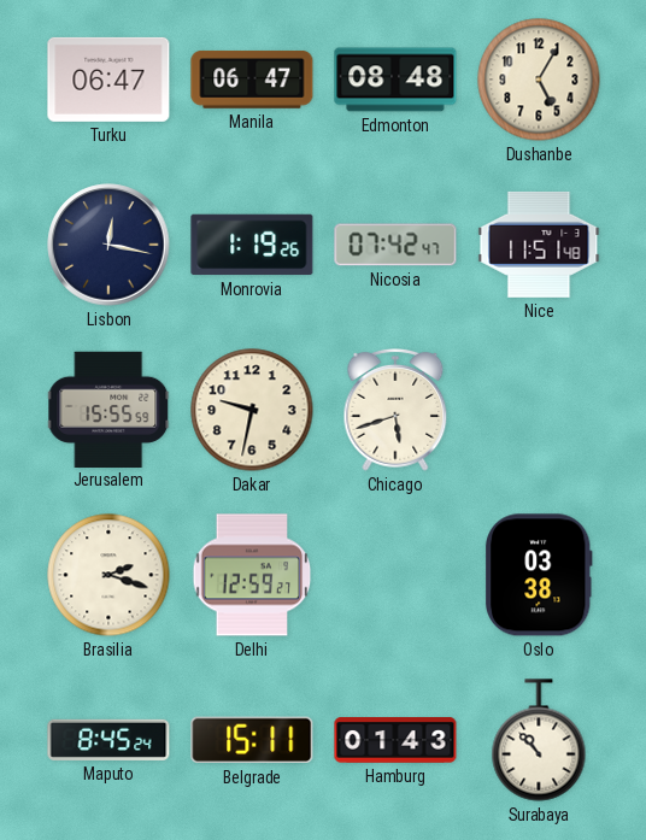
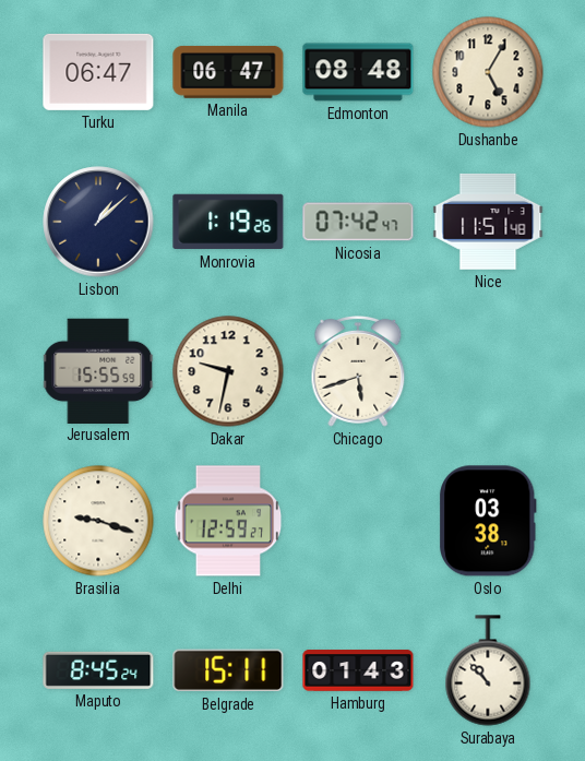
Lisbon: 12:17 -> 1:08 (98, 222)
Brasilia: 2:18 -> 9:18 (98, 521)
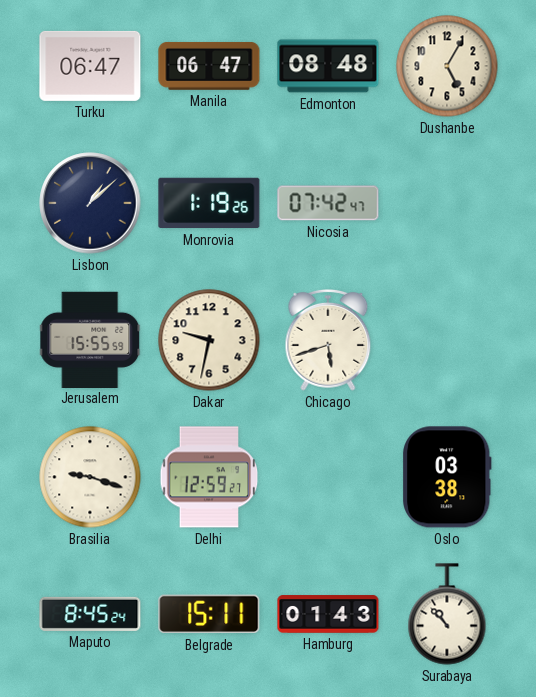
Nice: 11:51 -> none (488, 222)
